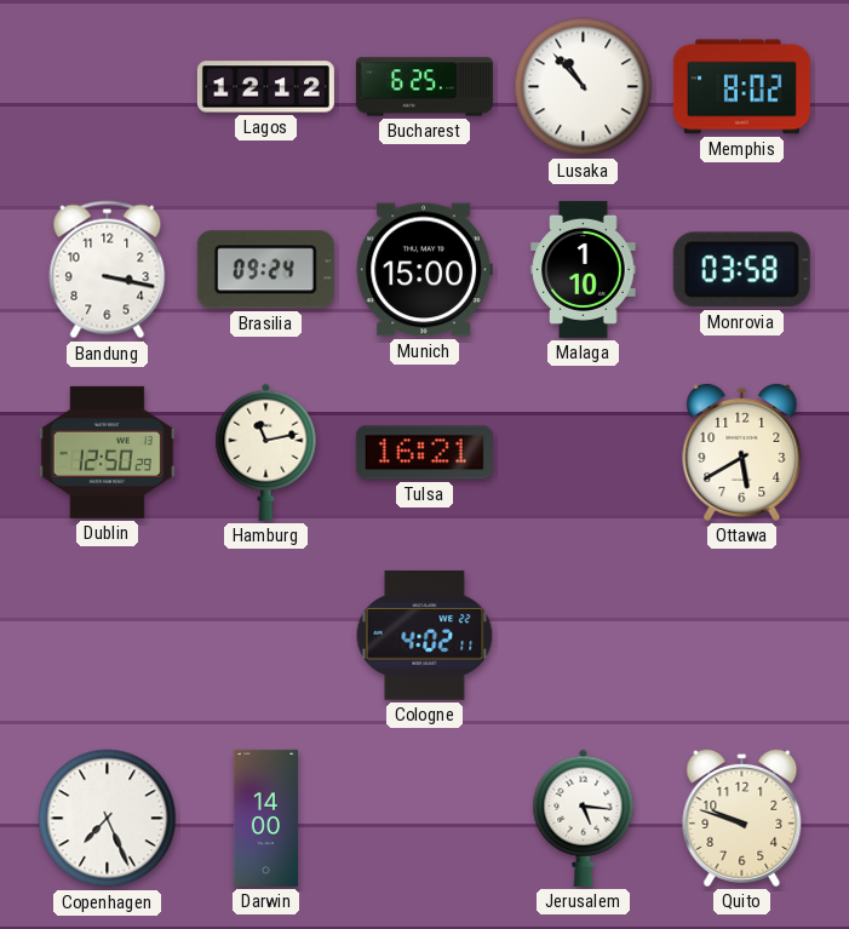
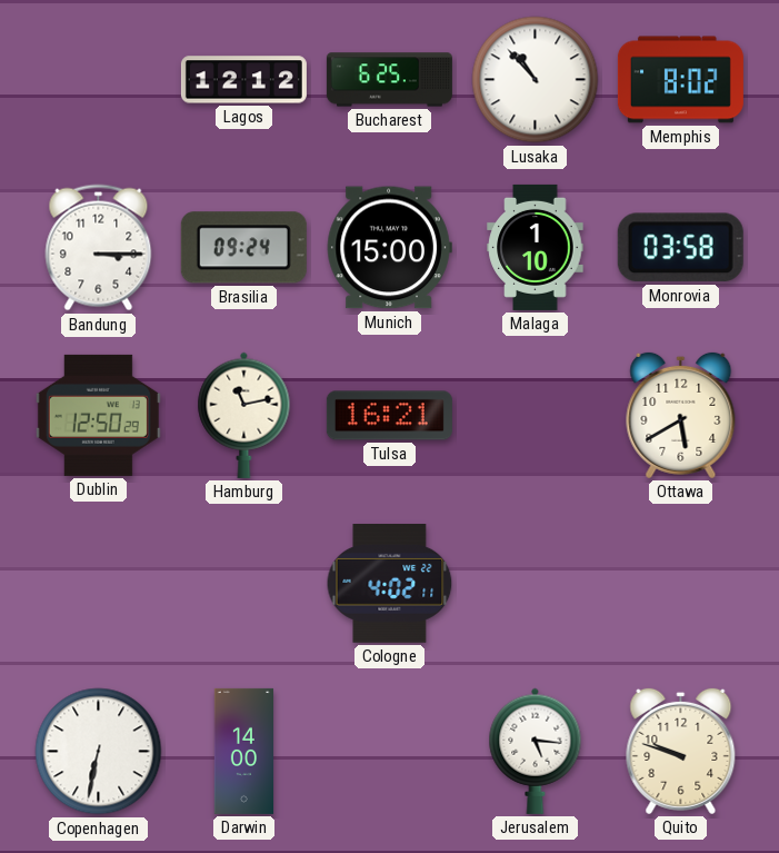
Bandung: 3:17 -> 3:15 (99, 248)
Copenhagen: 7:26 -> 6:32 (99, 752)
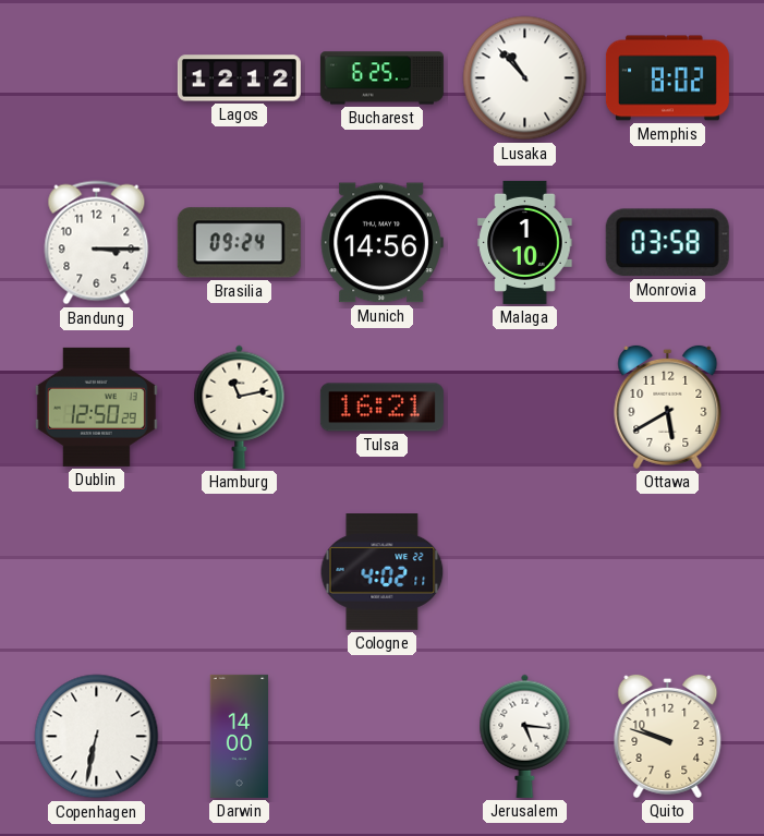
Munich: 15:00 -> 14:56 (381, 243)
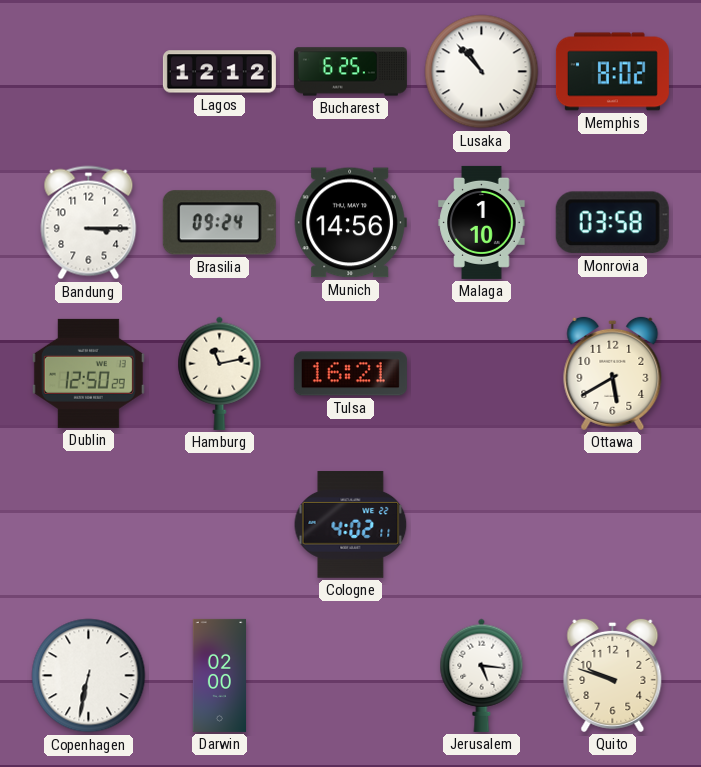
Darwin: 14:00 -> 02:00 (220, 675)
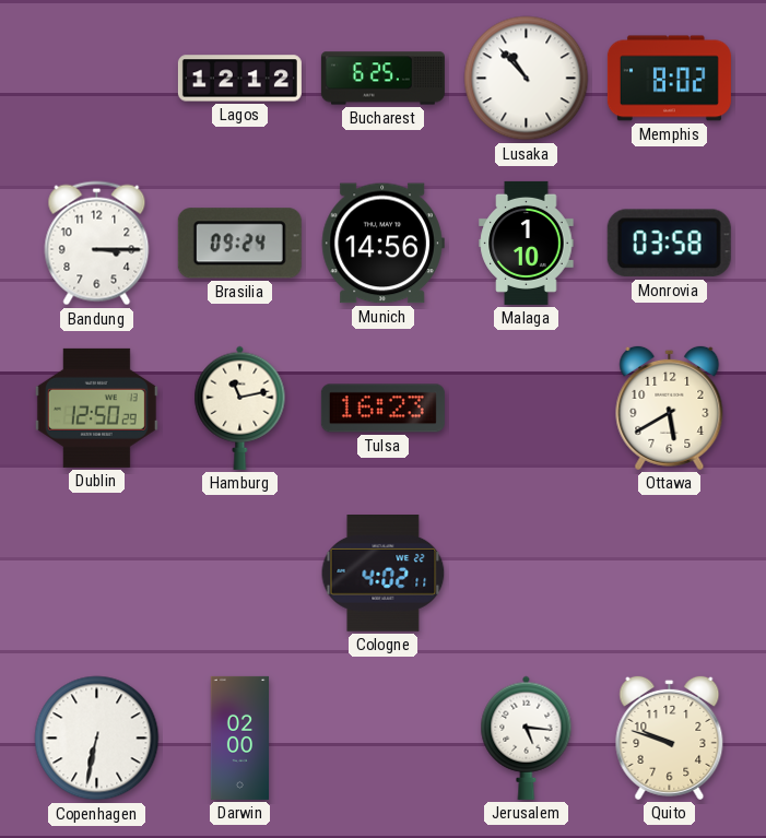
Tulsa: 16:21 -> 16:23 (382, 409)
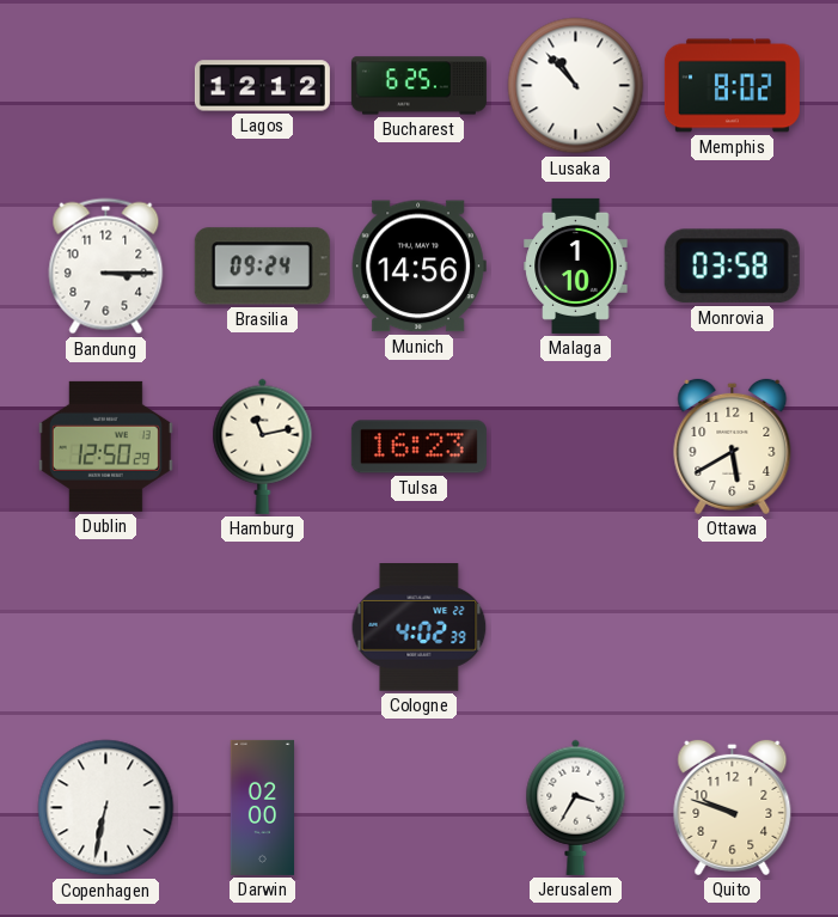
Cologne: 4:02:11 -> 4:02:39 (420, 628)
Jerusalem: 5:16 -> 3:35 (576, 807)
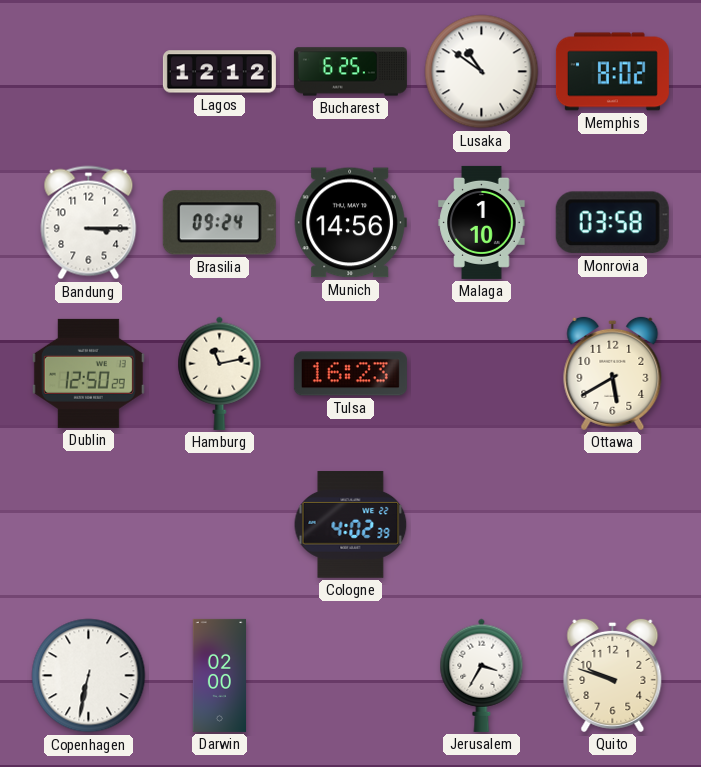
Lusaka: 10:53 -> 10:51 (482, 72)
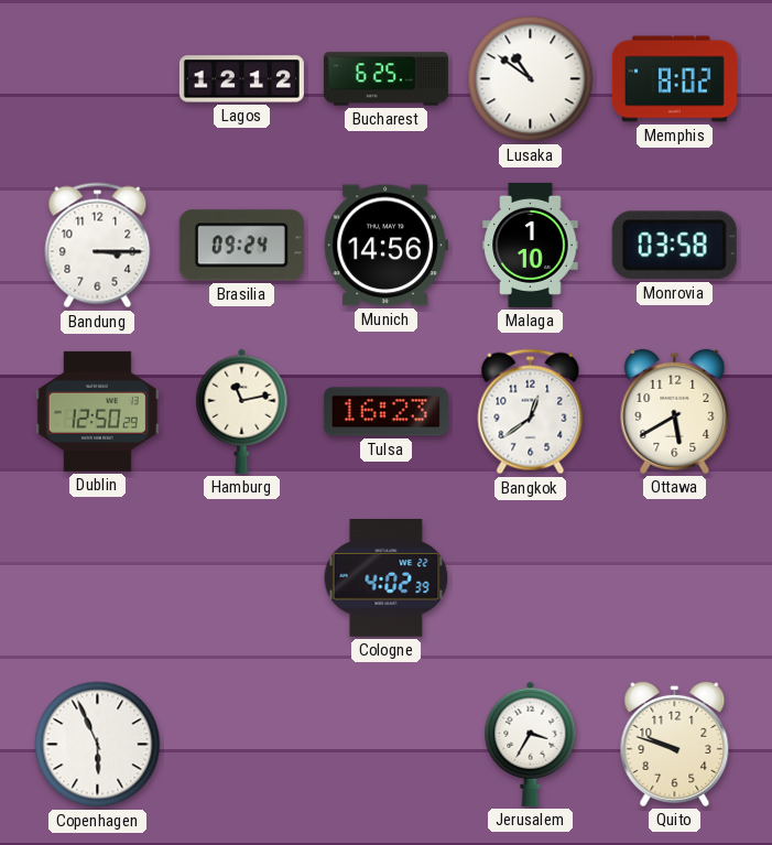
Bangkok: none -> 12:39 (531, 412)
Copenhagen: 6:32 -> 5:56 (98, 745)
Darwin: 02:00 -> none (220, 675)
